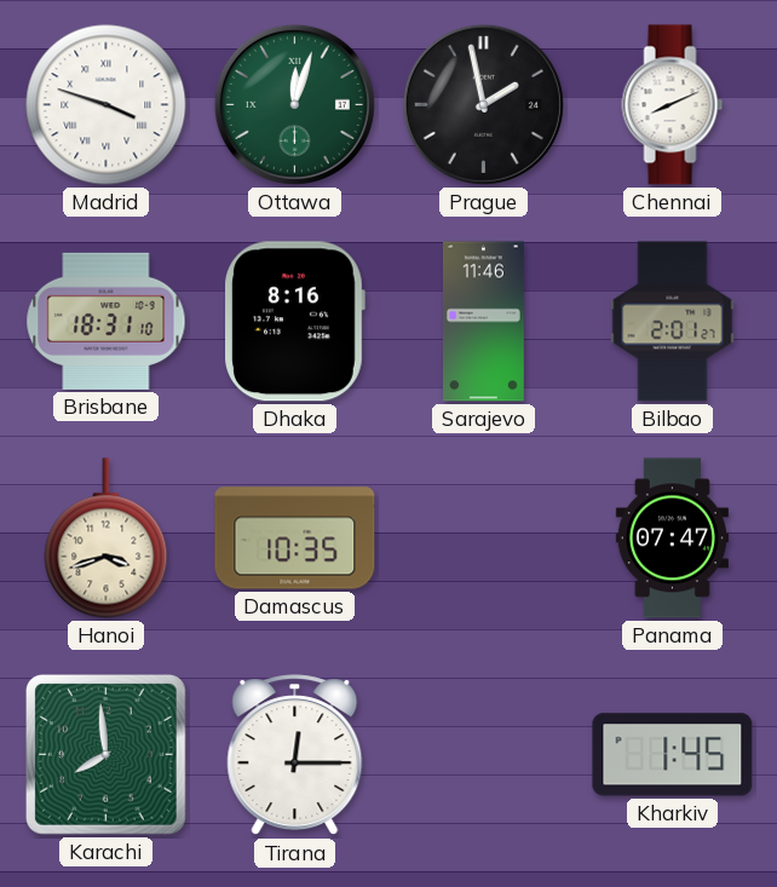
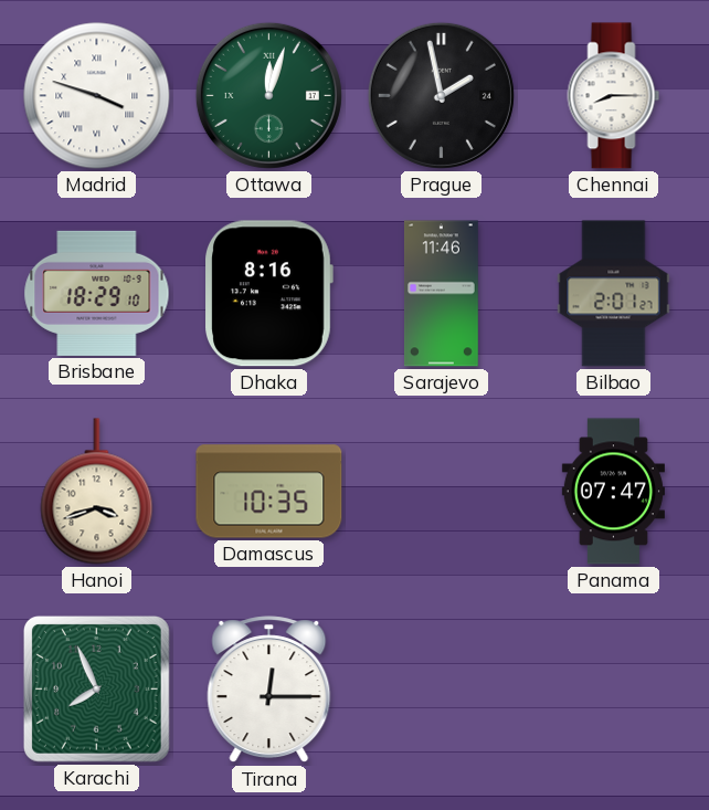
Chennai: 8:11 -> 8:15 (614, 96)
Brisbane: 18:31 -> 18:29 (97, 293)
Karachi: 7:59 -> 7:56 (96, 688)
Kharkiv: 1:45 -> none (673, 755)
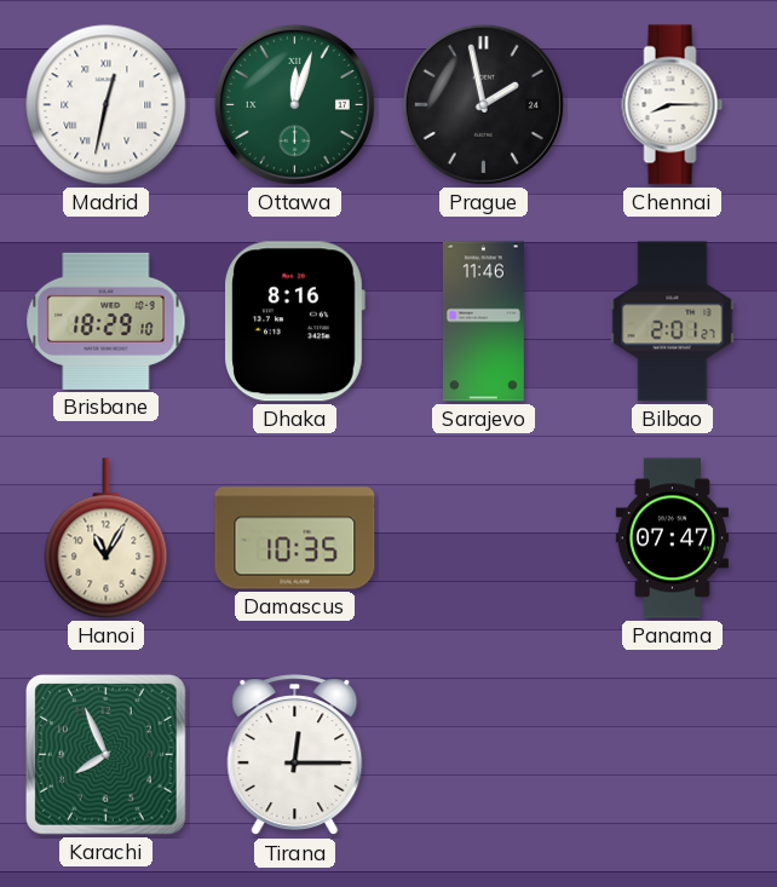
Madrid: 3:48 -> 12:32 (107, 105)
Hanoi: 3:42 -> 11:05 (107, 538)
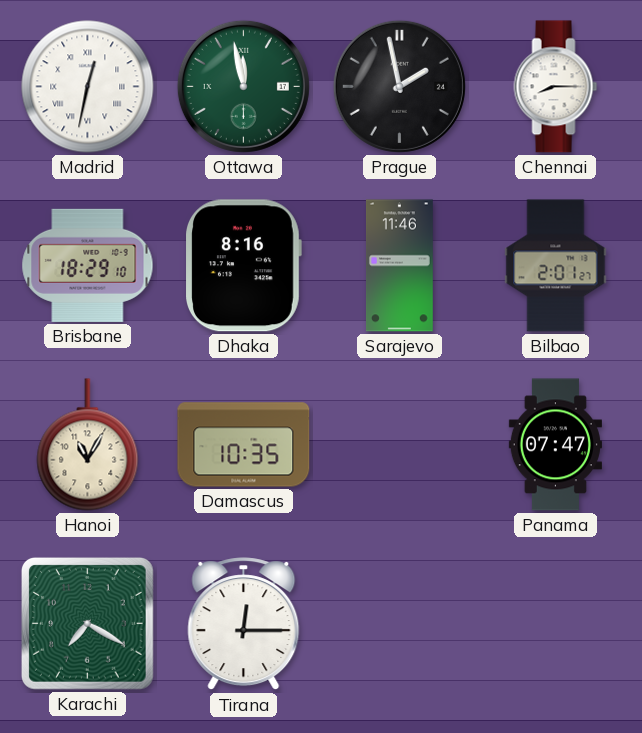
Ottawa: 12:03 -> 11:58 (243, 86)
Karachi: 7:56 -> 7:20 (87, 623)
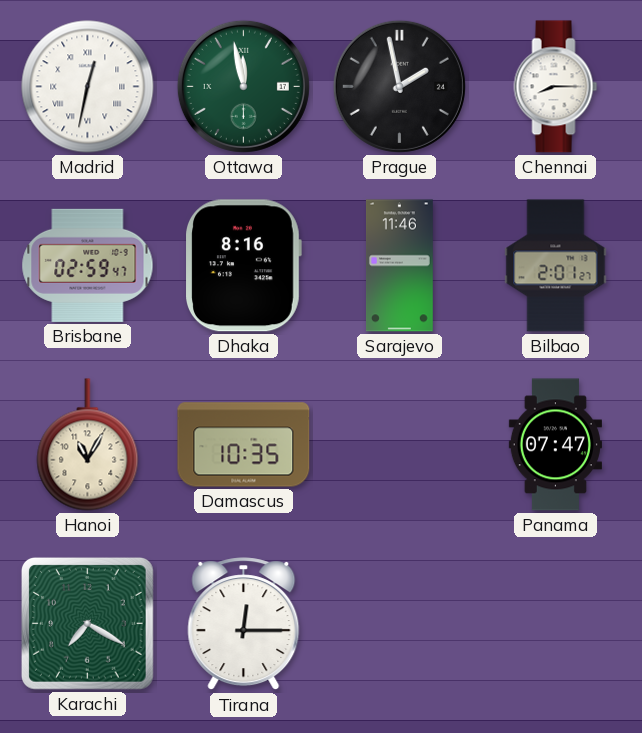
Brisbane: 18:29 -> 02:59 (88, 265)
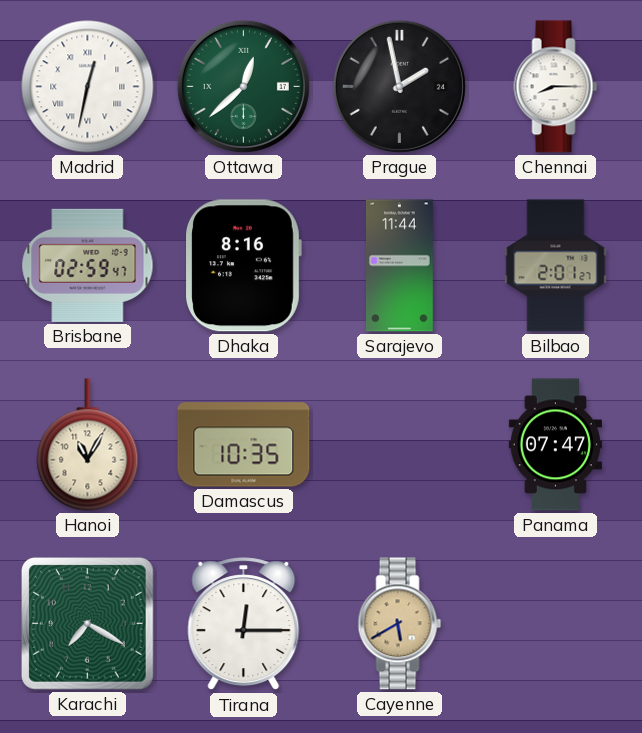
Ottawa: 11:58 -> 12:38 (243, 86)
Sarajevo: 11:46 -> 11:44 (400, 266)
Cayenne: none -> 5:40 (400, 624)
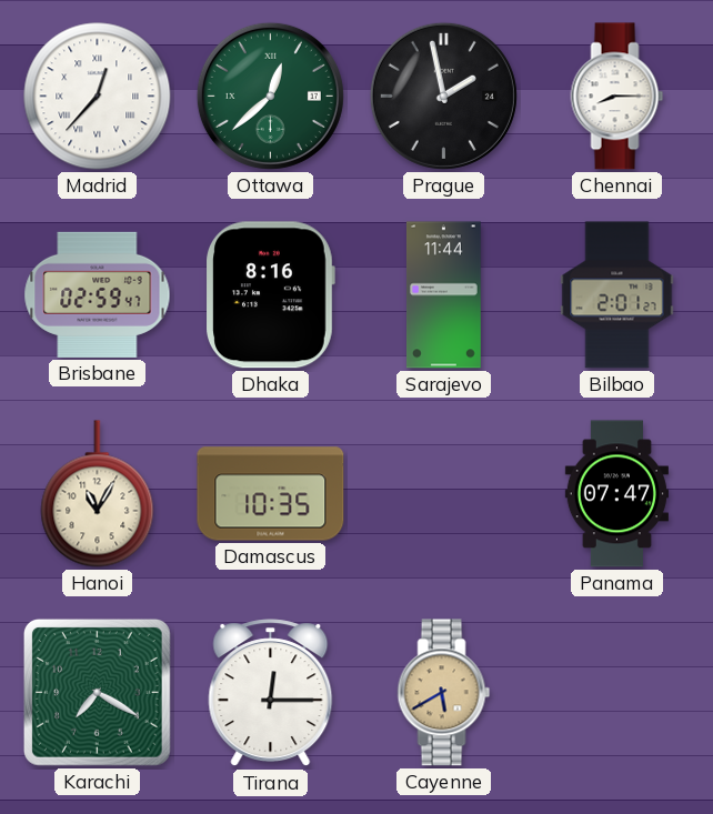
Madrid: 12:32 -> 12:37 (98, 97)
